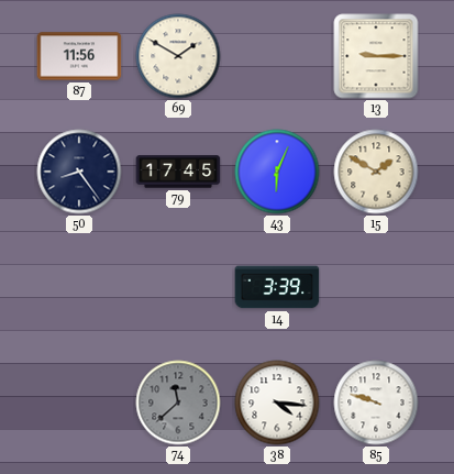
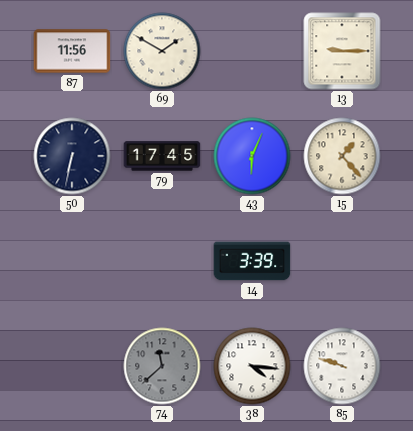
50: 8:24 -> 6:32 (72, 156)
15: 1:50 -> 1:23 (342, 156)
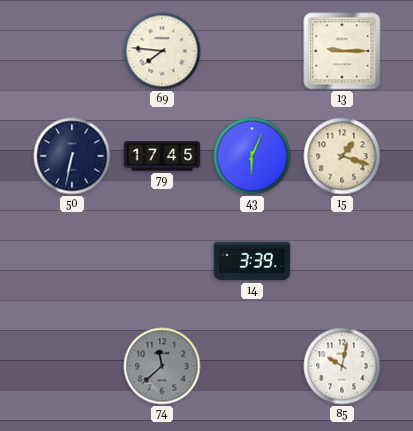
87: 11:56 -> none (72, 51)
69: 1:50 -> 7:46 (162, 51)
15: 1:23 -> 1:18 (342, 156)
38: 4:16 -> none (252, 366)
85: 9:48 -> 10:02 (342, 366)
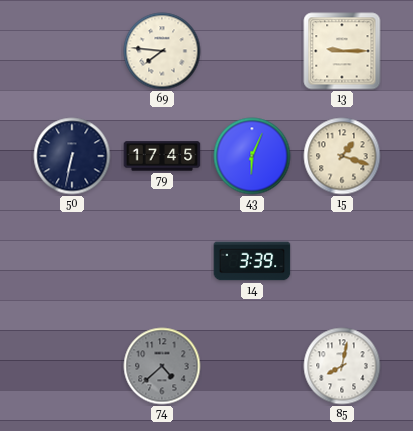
74: 11:38 -> 4:38 (162, 366)
85: 10:02 -> 8:02 (342, 366)
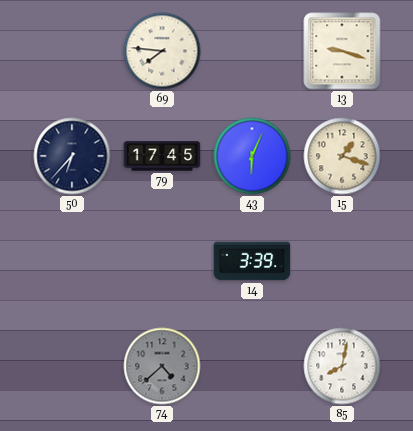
13: 9:15 -> 9:18 (342, 51)
50: 6:32 -> 6:37 (72, 156)
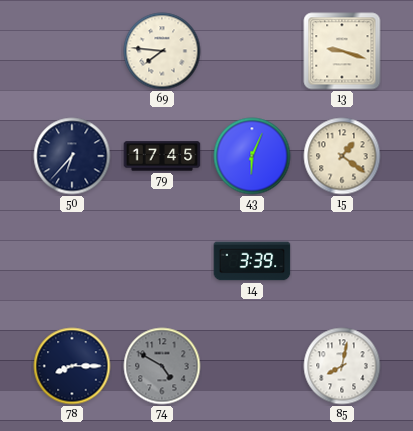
15: 1:18 -> 1:21 (342, 156)
78: none -> 8:15 (72, 366)
74: 4:38 -> 4:50 (162, 366)
